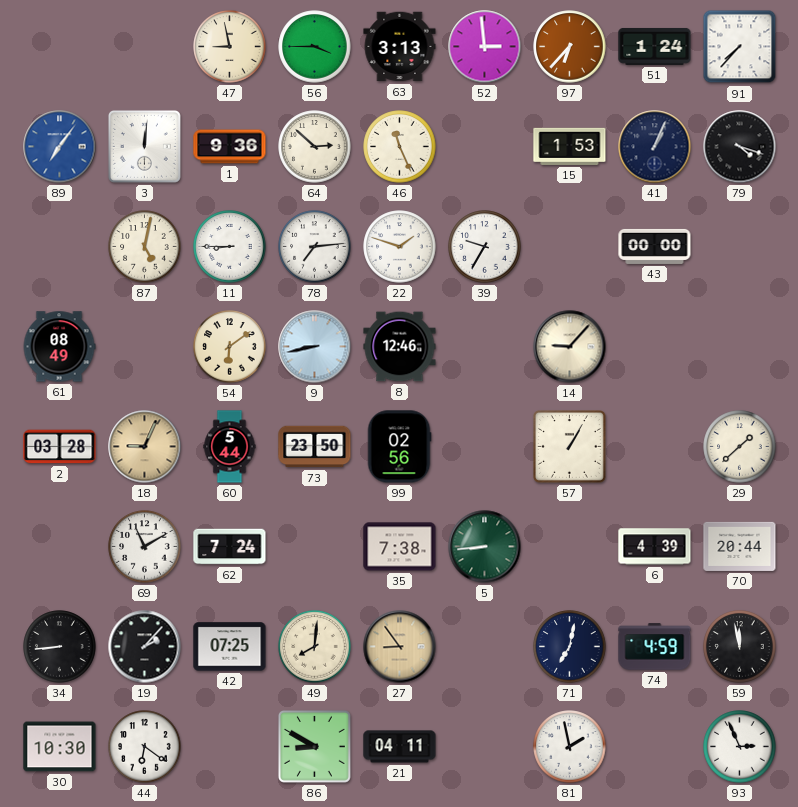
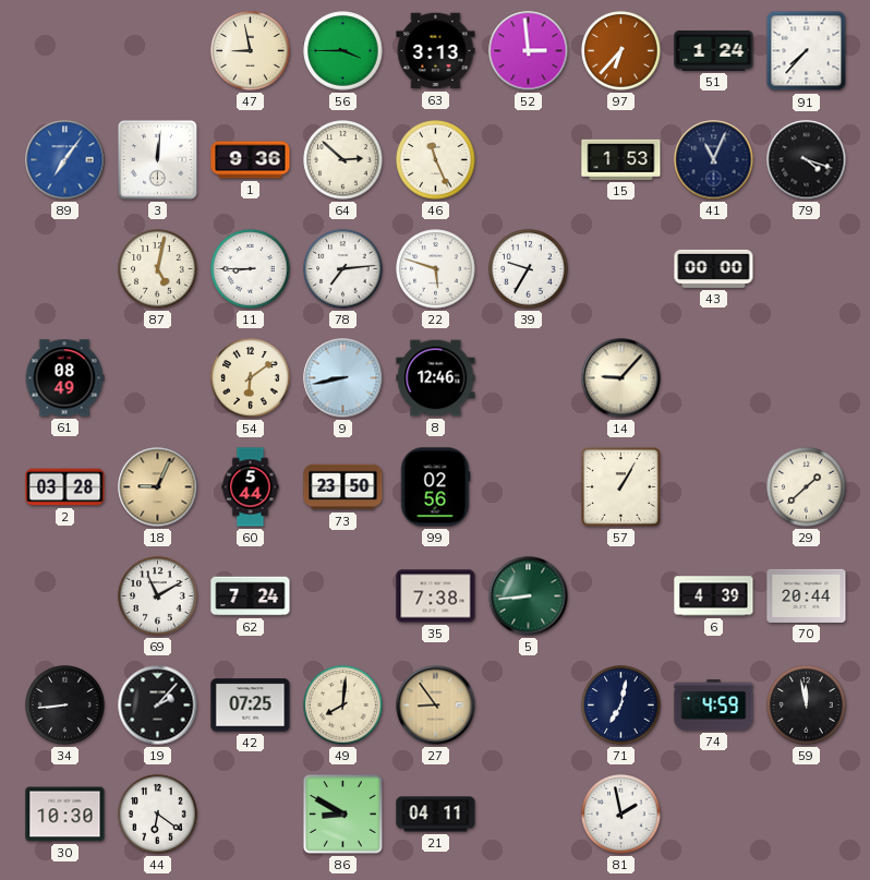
41: 1:04 -> 11:04 (714, 160)
22: 1:48 -> 5:48 (436, 269)
93: 2:56 -> none (740, 747)
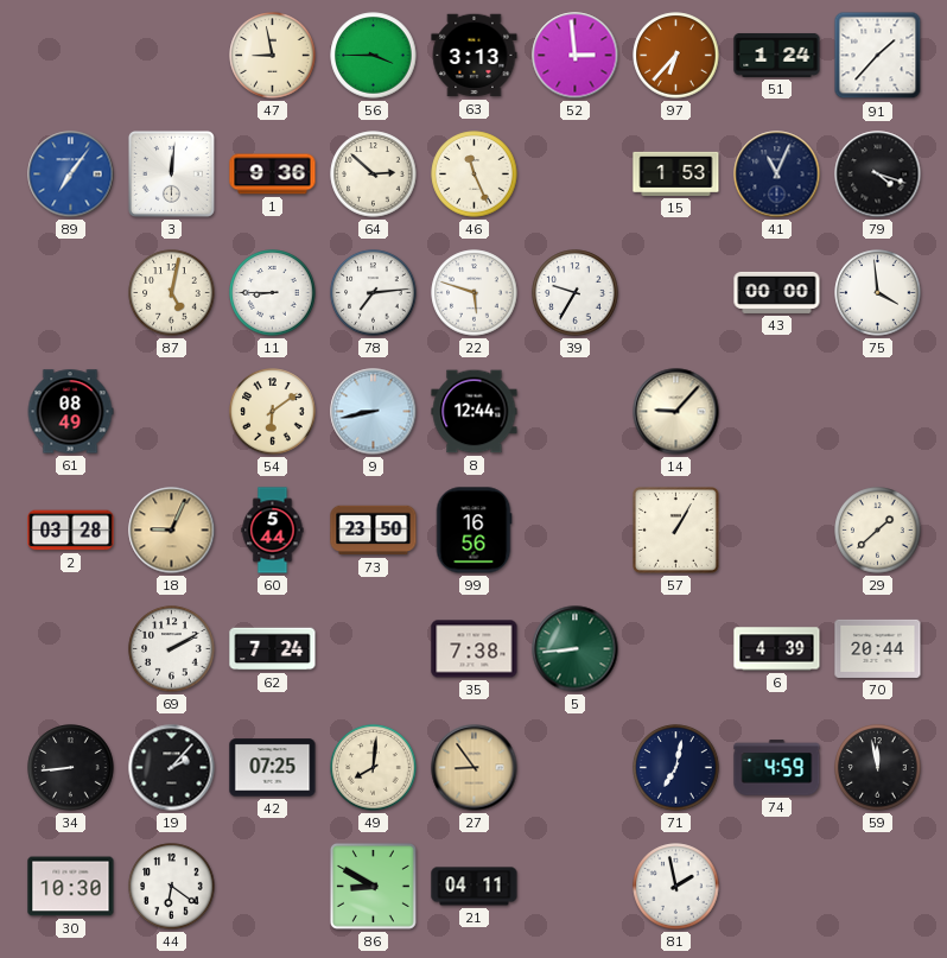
91: 7:37 -> 1:37 (878, 56)
75: none -> 3:59 (878, 293)
8: 12:46 -> 12:44 (475, 412)
99: 02:56 -> 16:56 (474, 531)
69: 11:10 -> 2:10 (172, 649)
